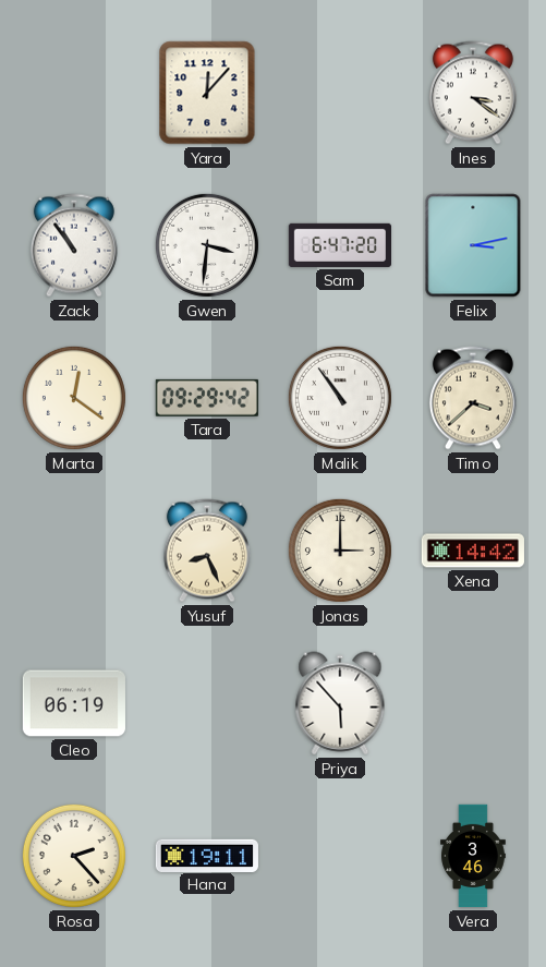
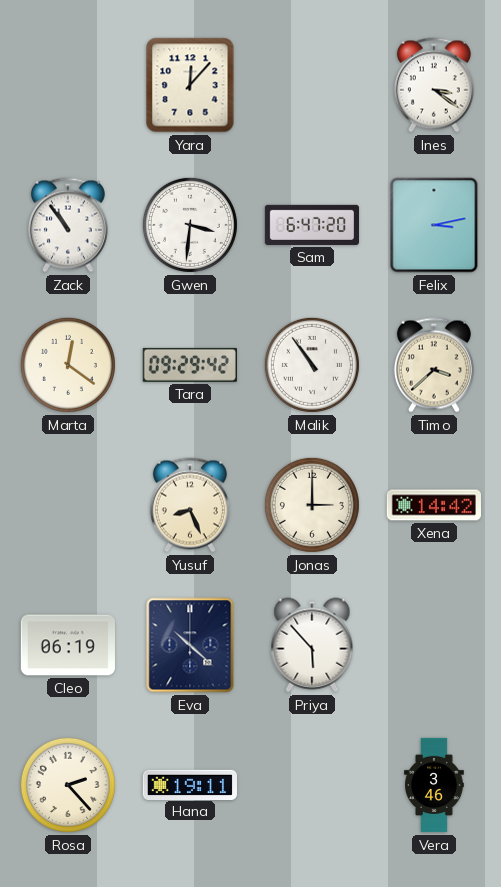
Eva: none -> 10:22 (190, 645)
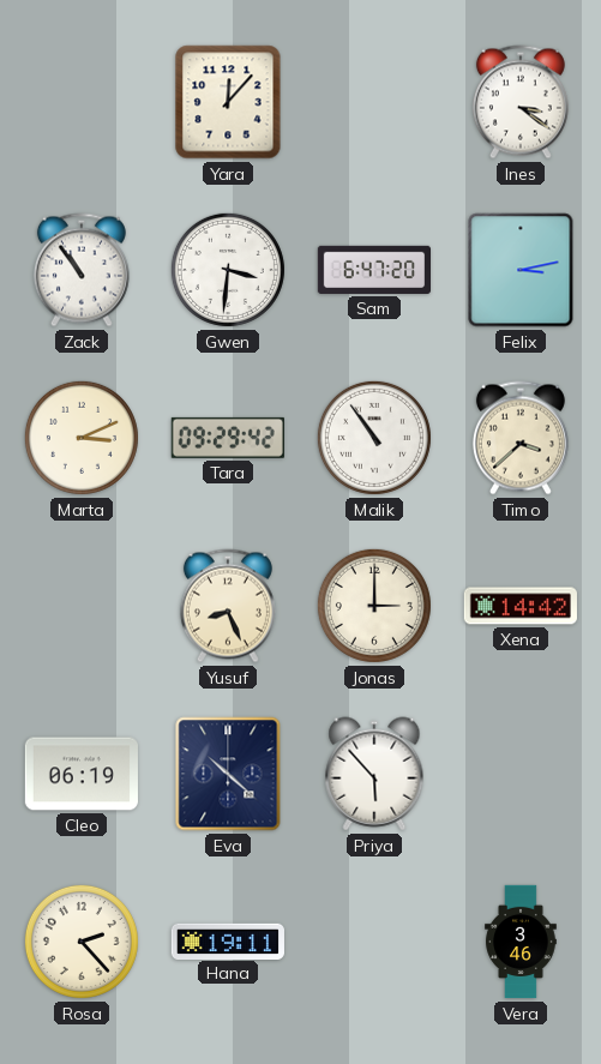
Marta: 12:21 -> 3:11 (82, 438)
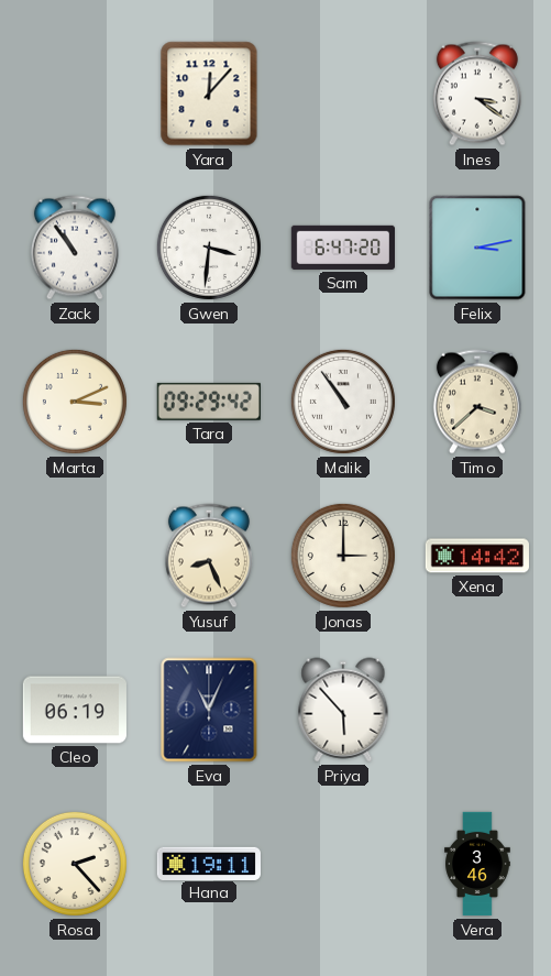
Eva: 10:22 -> 11:04 (209, 710)
